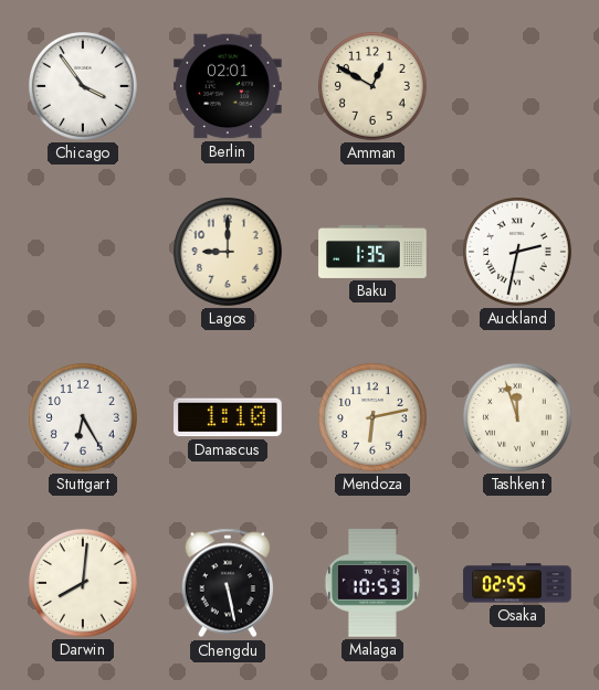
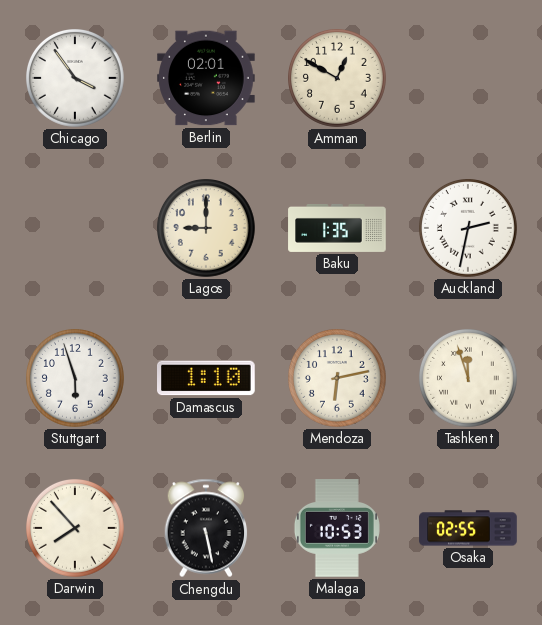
Stuttgart: 6:25 -> 5:57 (76, 379)
Darwin: 8:01 -> 7:53 (76, 529)
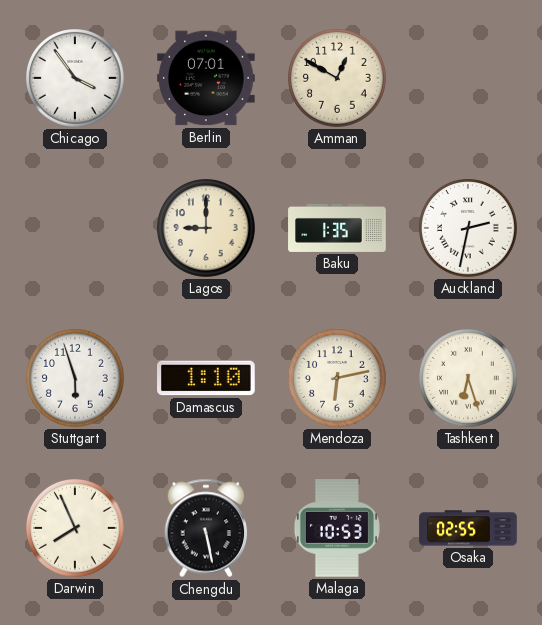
Berlin: 02:01 -> 07:01 (206, 78)
Tashkent: 11:57 -> 6:27 (469, 379)
Darwin: 7:53 -> 7:56 (76, 529)
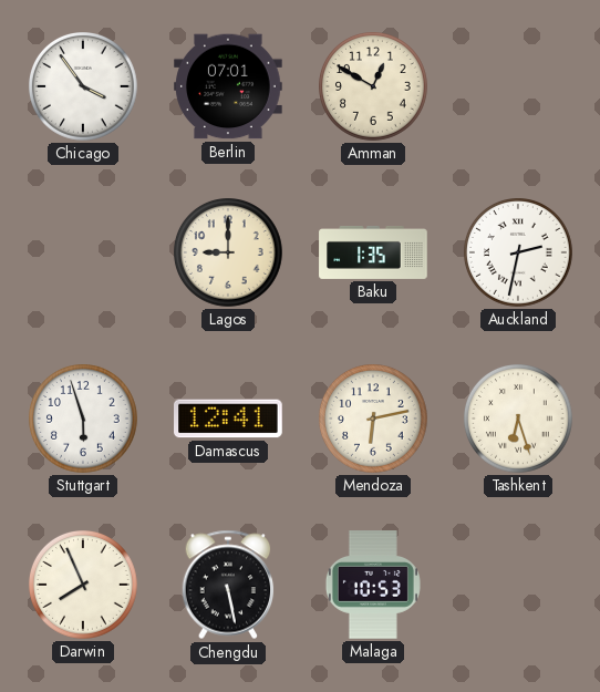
Damascus: 1:10 -> 12:41 (229, 419)
Osaka: 02:55 -> none (468, 528)
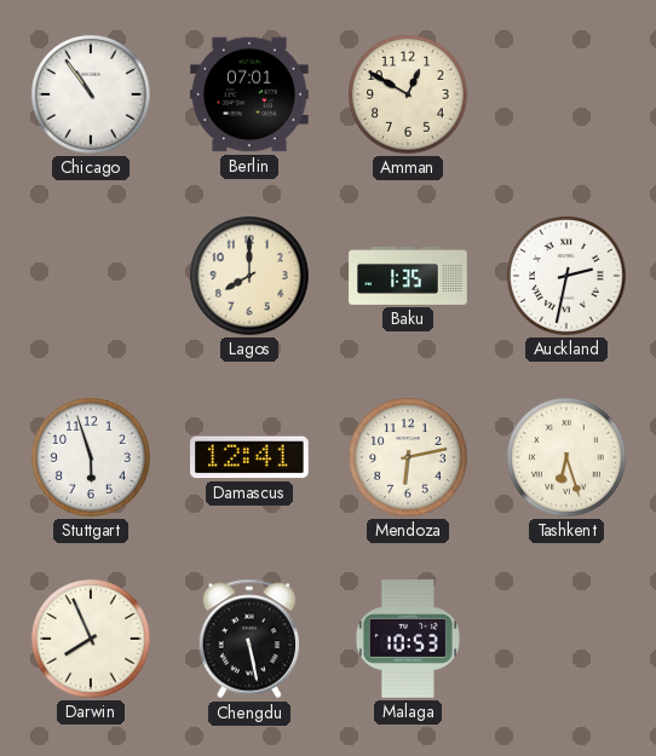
Chicago: 3:54 -> 10:54 (92, 96)
Lagos: 9:00 -> 8:00 (251, 277)
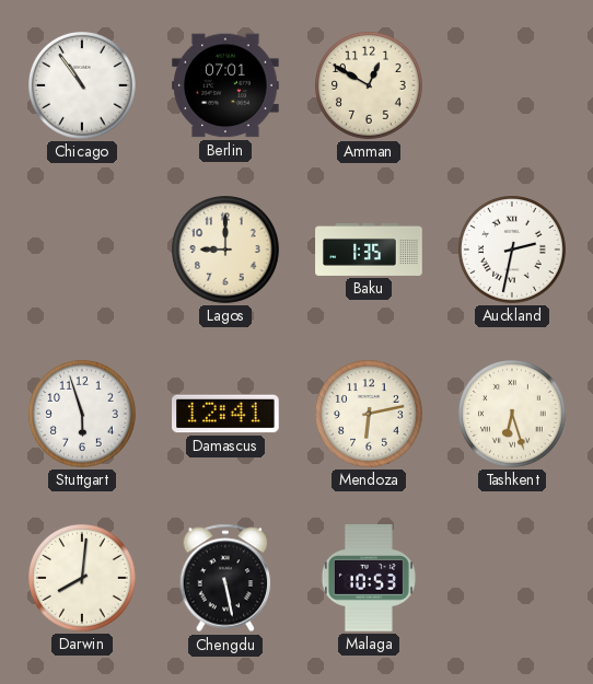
Lagos: 8:00 -> 9:00 (226, 251)
Darwin: 7:56 -> 8:01 (83, 579)
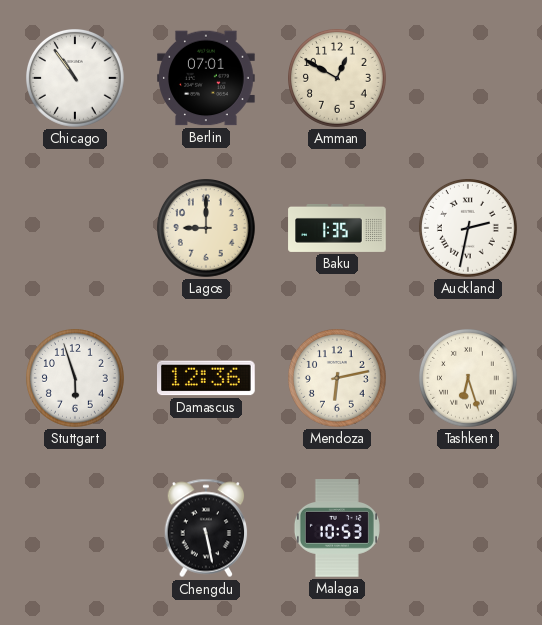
Damascus: 12:41 -> 12:36 (207, 378)
Darwin: 8:01 -> none (83, 579)
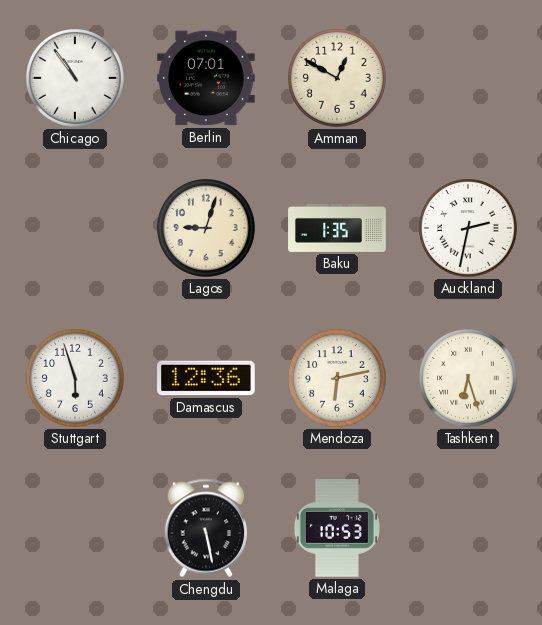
Lagos: 9:00 -> 9:03 (207, 229)
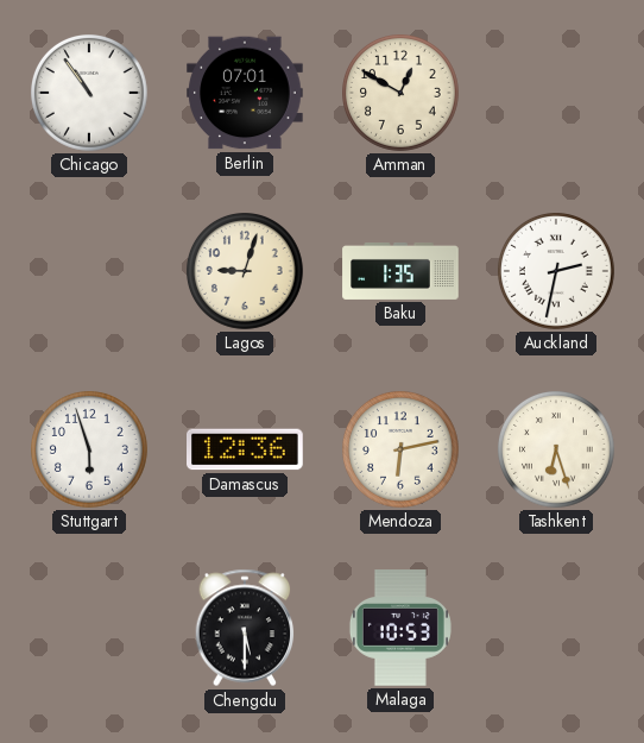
Chengdu: 5:28 -> 5:30 (245, 628)
